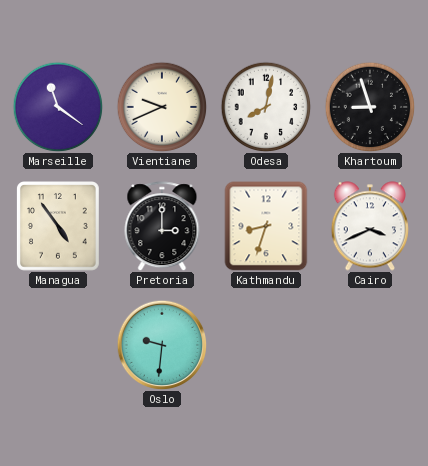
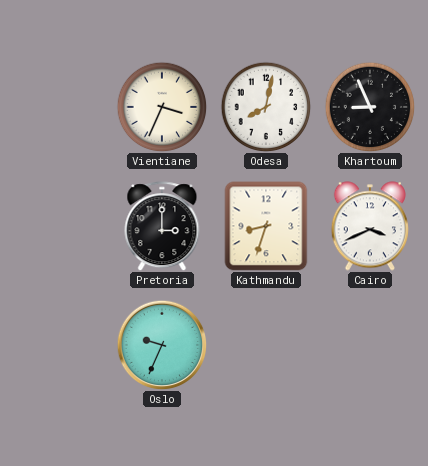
Marseille: 11:21 -> none (58, 107)
Vientiane: 9:41 -> 3:34 (162, 107)
Khartoum: 8:57 -> 8:56 (370, 107)
Managua: 4:54 -> none (59, 227)
Oslo: 9:31 -> 9:34 (162, 345)
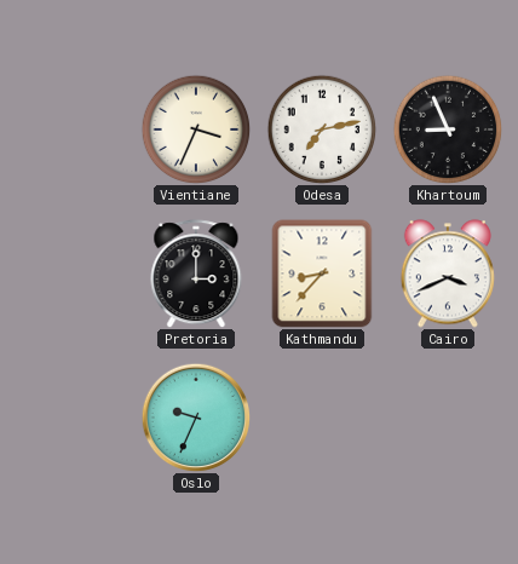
Odesa: 8:02 -> 7:13 (322, 130)
Kathmandu: 8:33 -> 8:37 (322, 274)
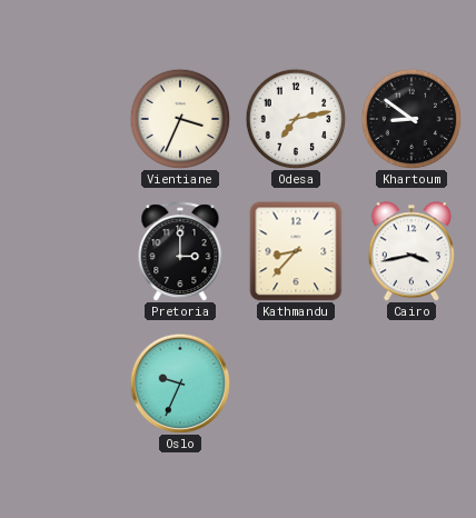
Khartoum: 8:56 -> 8:51 (411, 119)
Cairo: 3:41 -> 3:43 (411, 251)
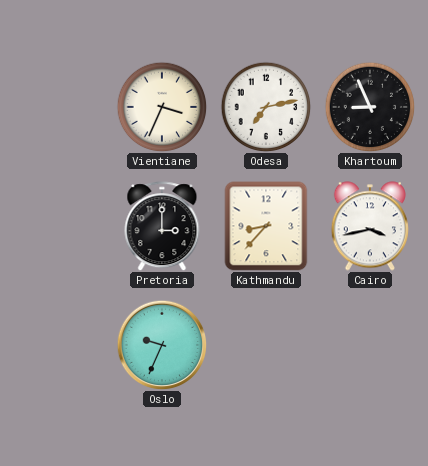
Khartoum: 8:51 -> 8:56 (370, 107)
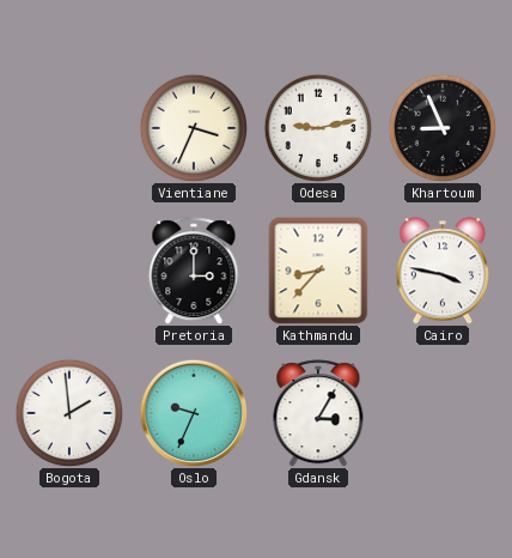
Odesa: 7:13 -> 9:13 (318, 128)
Cairo: 3:43 -> 3:47 (443, 271)
Bogota: none -> 1:59 (69, 413)
Gdansk: none -> 3:05 (318, 413)
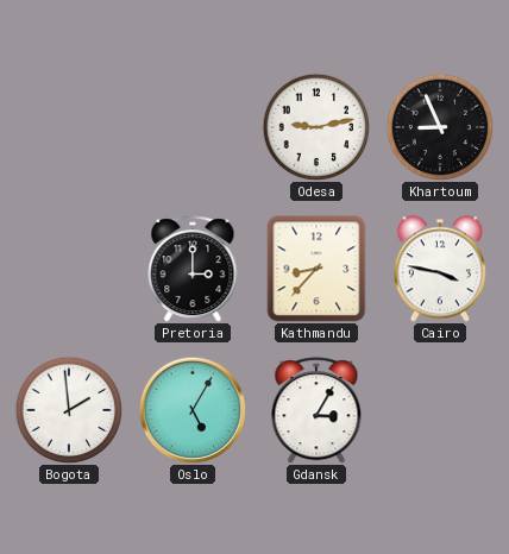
Vientiane: 3:34 -> none (194, 128)
Oslo: 9:34 -> 5:05 (193, 410)
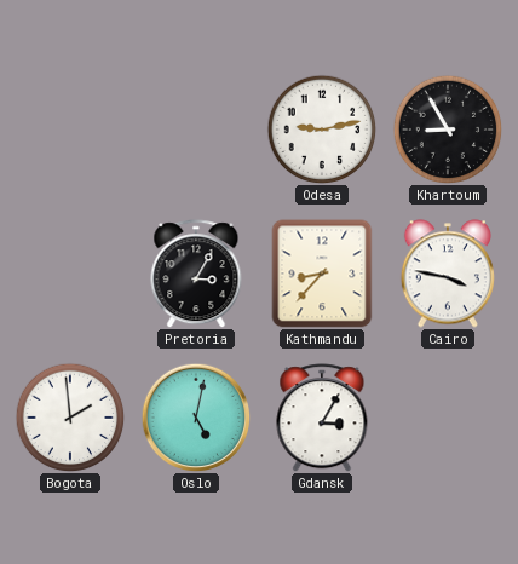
Khartoum: 8:56 -> 8:55 (448, 130)
Pretoria: 3:00 -> 3:05 (196, 274)
Oslo: 5:05 -> 5:02 (196, 418)
